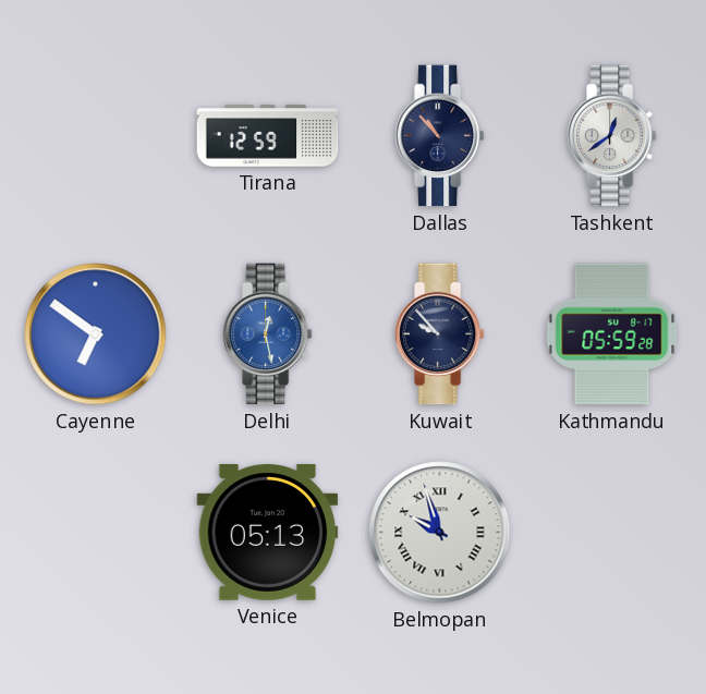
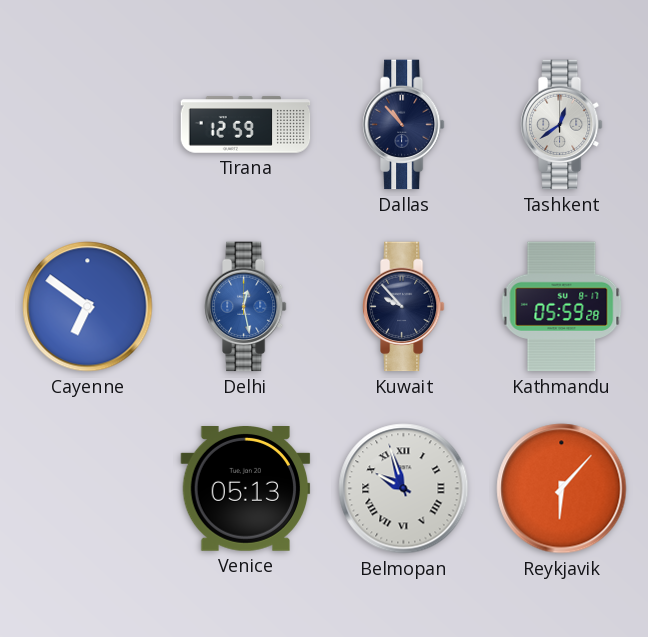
Reykjavik: none -> 6:07 (562, 489)
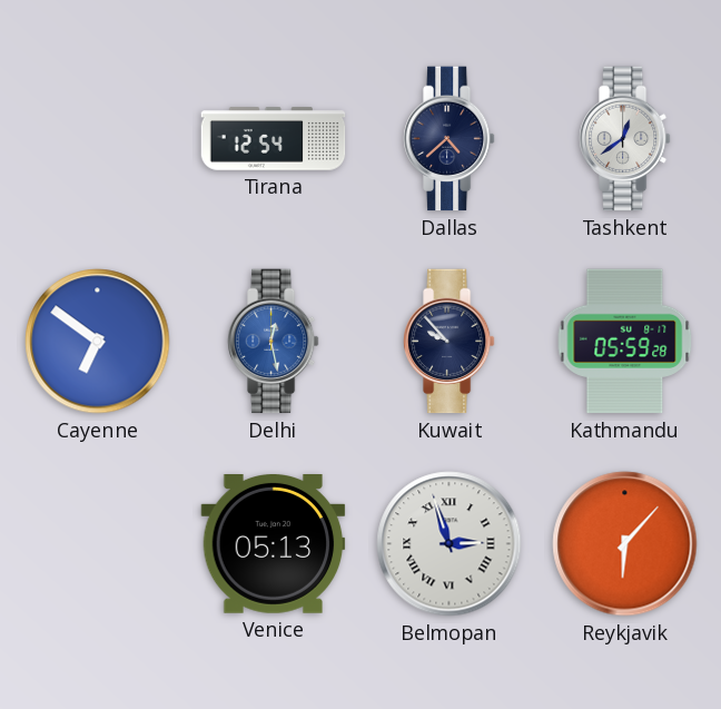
Tirana: 12:59 -> 12:54 (274, 139)
Dallas: 10:53 -> 4:38 (448, 139)
Belmopan: 9:57 -> 2:57 (450, 544)
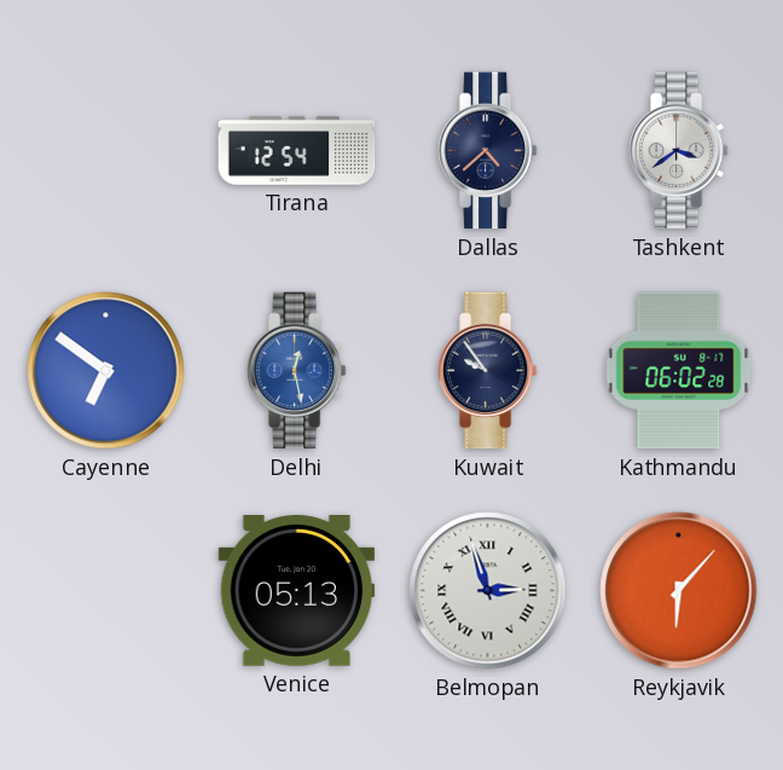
Tashkent: 12:39 -> 3:39 (678, 151)
Kuwait: 9:53 -> 9:54 (487, 371)
Kathmandu: 05:59 -> 06:02 (679, 371)
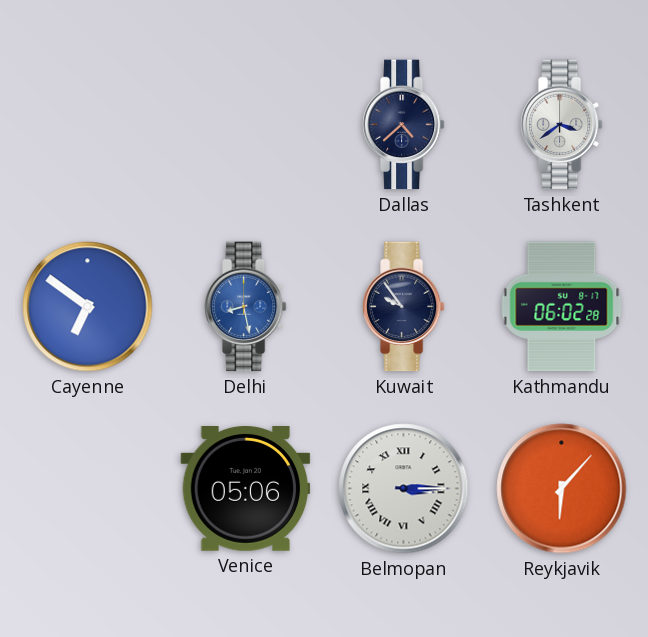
Tirana: 12:54 -> none (297, 151)
Delhi: 12:28 -> 8:28 (245, 307)
Venice: 05:13 -> 05:06 (246, 489)
Belmopan: 2:57 -> 3:15 (404, 489)
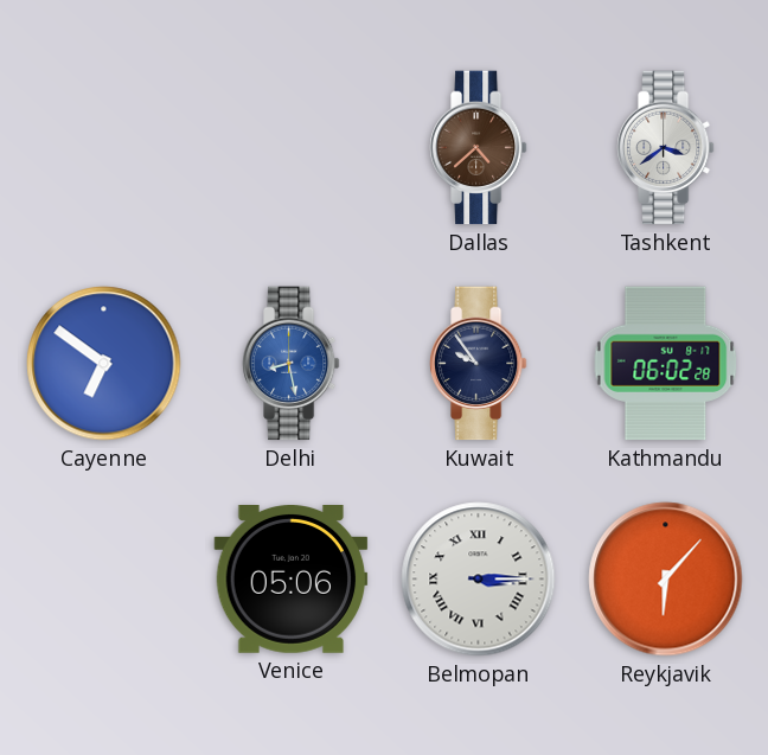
Dallas dial: navy -> brown (478, 148)
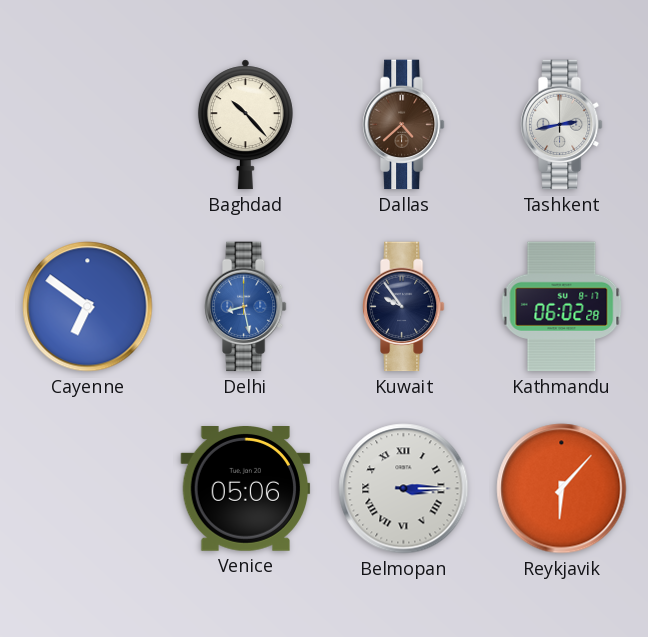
Baghdad: none -> 10:23 (245, 125)
Tashkent: 3:39 -> 2:43 (561, 125)
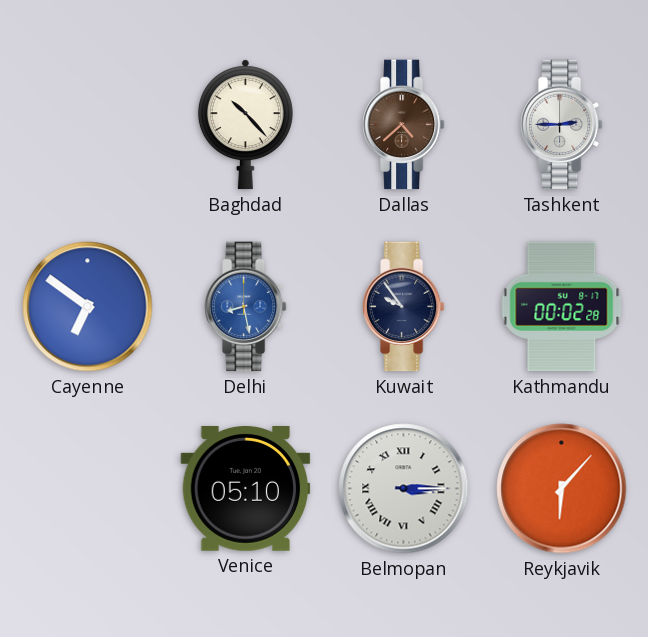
Tashkent: 2:43 -> 2:45 (561, 125)
Kathmandu: 06:02 -> 00:02 (562, 307)
Venice: 05:06 -> 05:10 (246, 489)
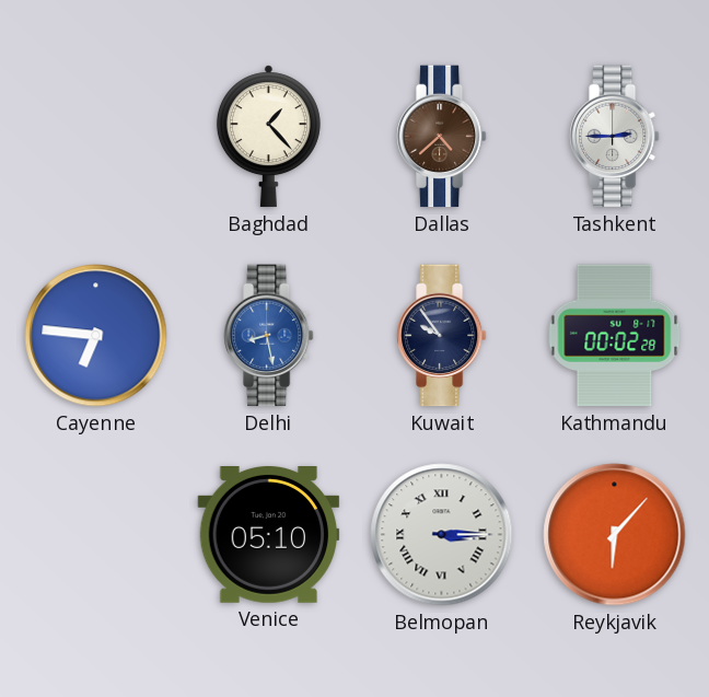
Baghdad: 10:23 -> 1:23 (268, 137)
Cayenne: 6:51 -> 6:46 (96, 336)
